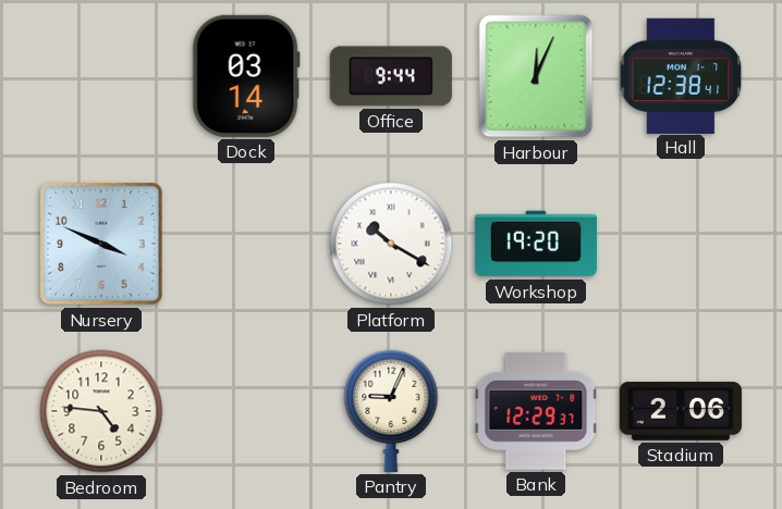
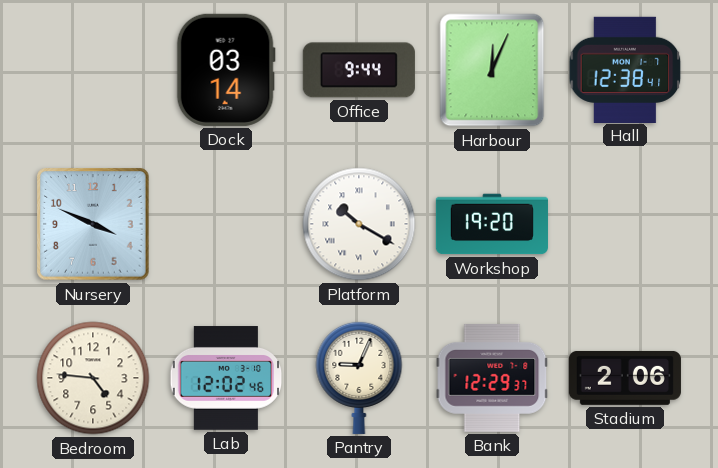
Lab: none -> 12:02 (226, 378)
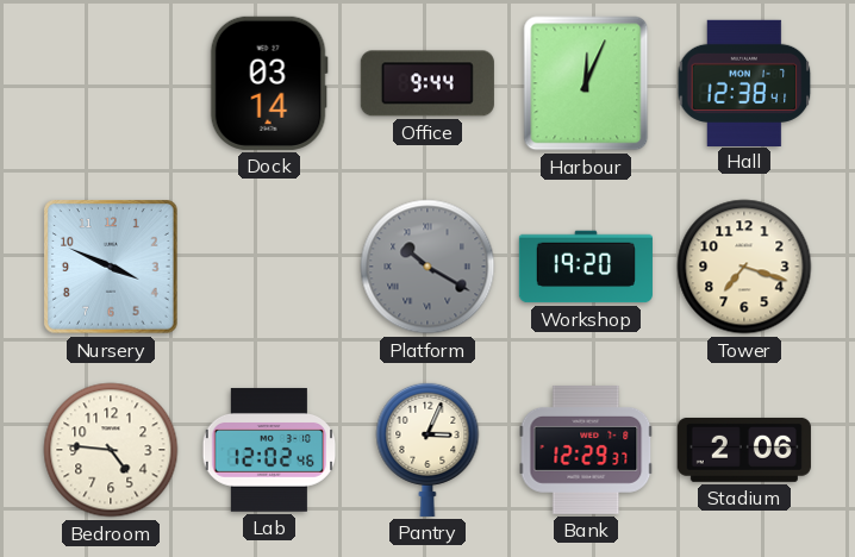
Platform dial: white -> grey (427, 267)
Tower: none -> 7:18 (744, 267)
Pantry: 9:04 -> 3:04 (427, 449)
